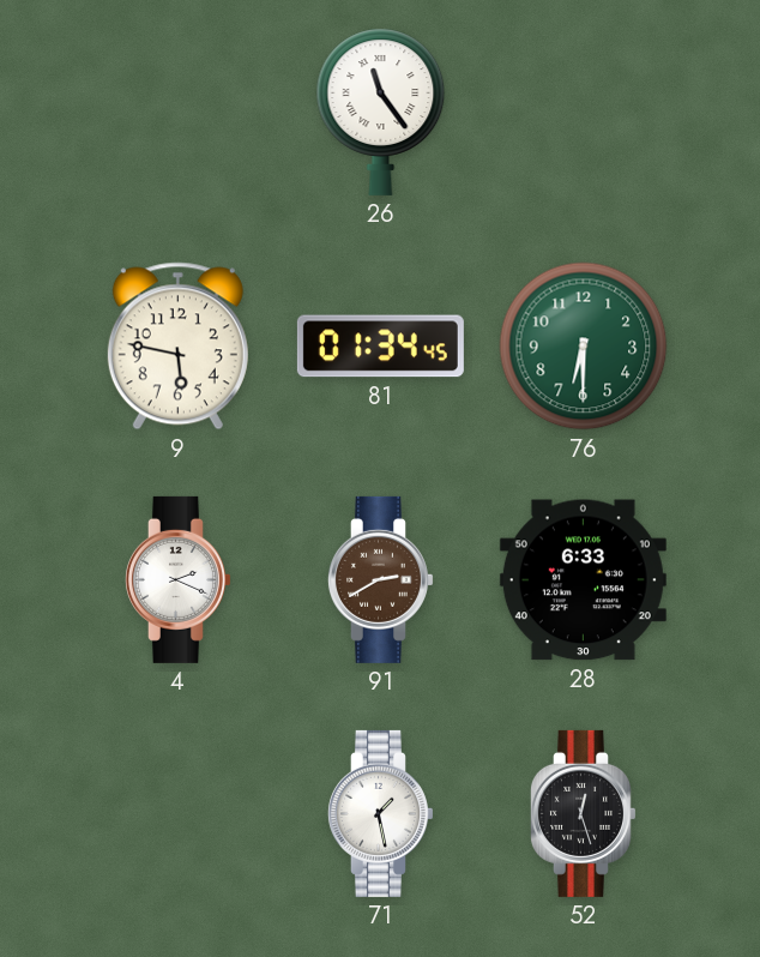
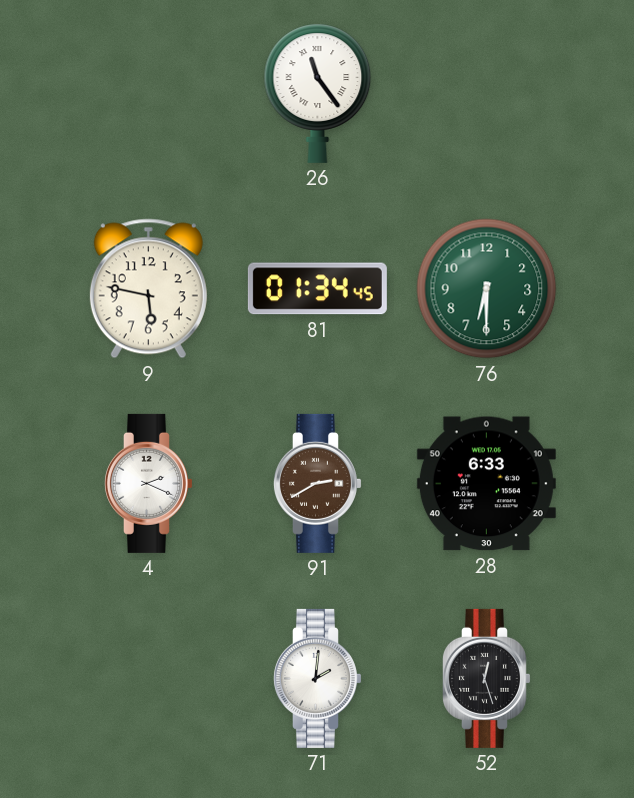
71: 1:28 -> 2:01 (317, 678)
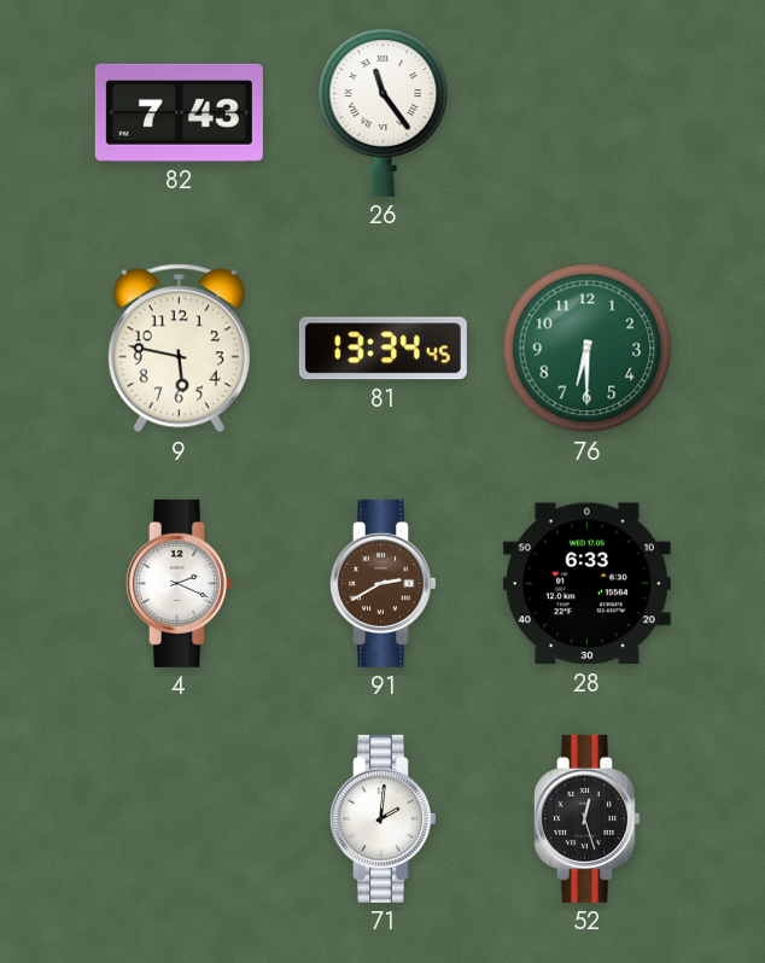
82: none -> 7:43 (179, 112)
81: 01:34 -> 13:34 (382, 349)
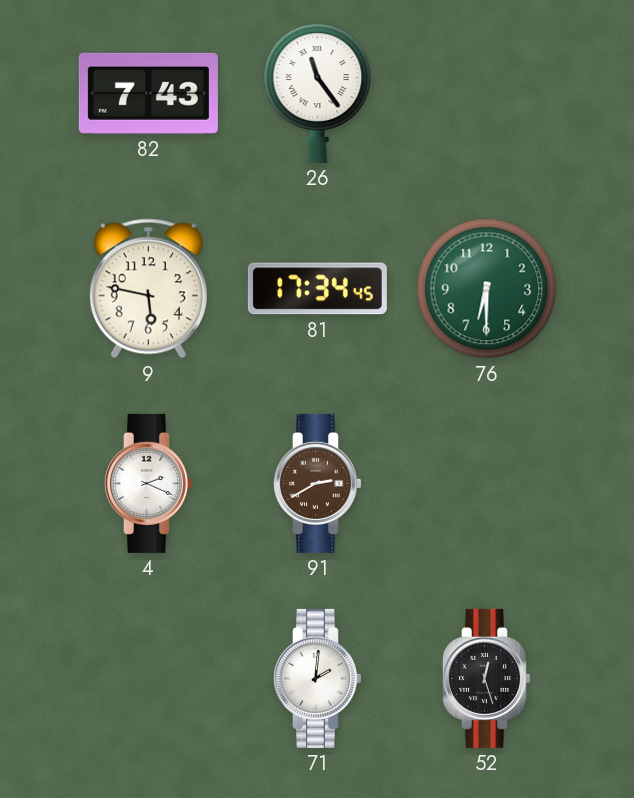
81: 13:34 -> 17:34 (317, 289)
28: 6:33 -> none (586, 584)
